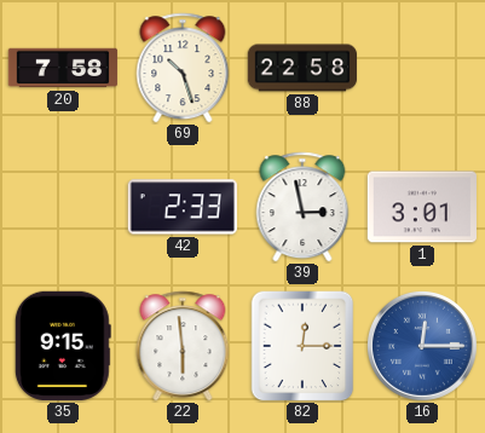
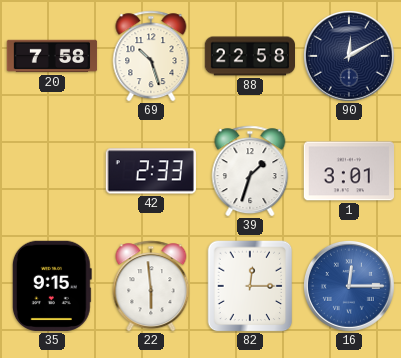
90: none -> 12:10 (349, 56)
39: 2:58 -> 1:33 (250, 171)
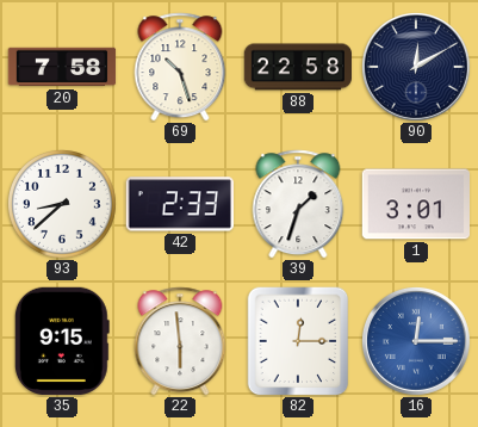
93: none -> 8:38 (63, 205)
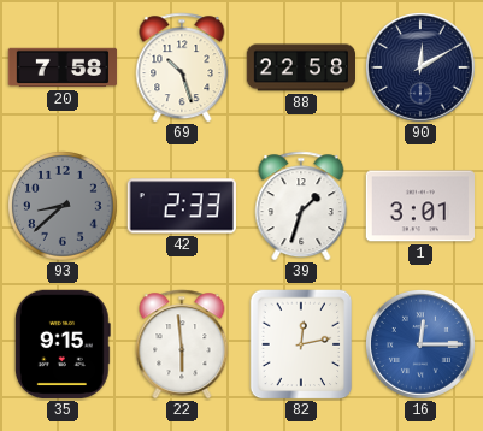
93 dial: white -> grey (64, 207)
82: 12:15 -> 12:13 (301, 344)
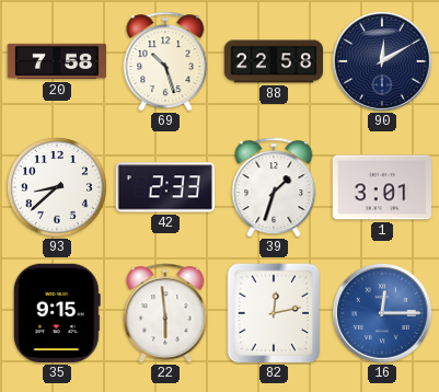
93 dial: grey -> white (58, 188)
